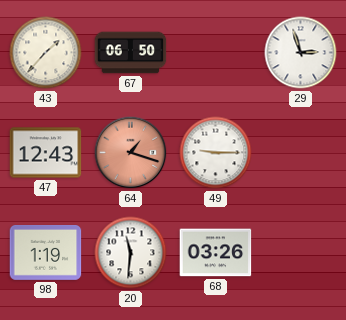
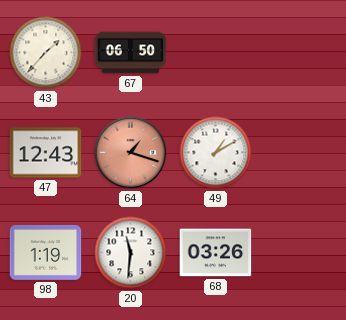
29: 2:57 -> none (301, 53)
49: 9:15 -> 1:10 (216, 153)
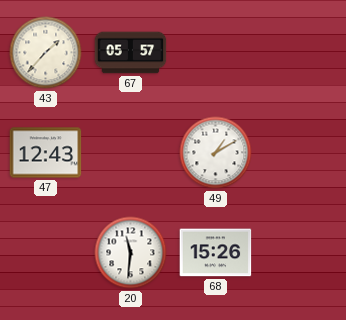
67: 06:50 -> 05:57 (131, 53)
64: 1:18 -> none (131, 153)
98: 1:19 -> none (46, 253)
68: 03:26 -> 15:26 (216, 253)
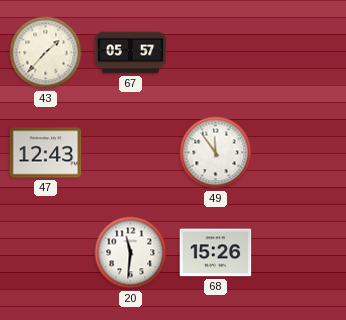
49: 1:10 -> 11:54 (216, 153)
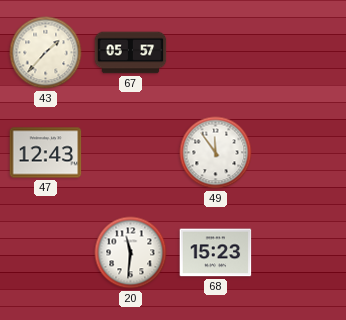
68: 15:26 -> 15:23 (216, 253)
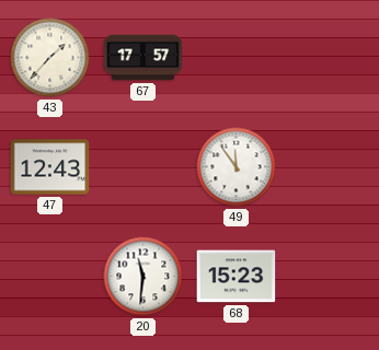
67: 05:57 -> 17:57 (143, 58)
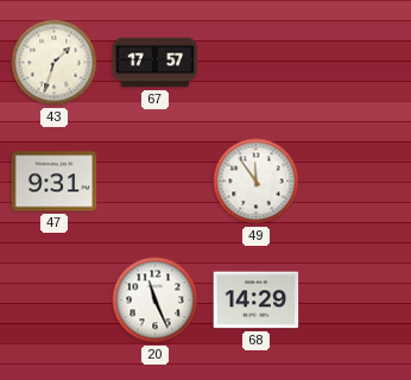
43: 1:37 -> 1:33 (55, 63)
47: 12:43 -> 9:31 (55, 182)
20: 11:31 -> 11:26 (156, 300)
68: 15:23 -> 14:29 (257, 300)
